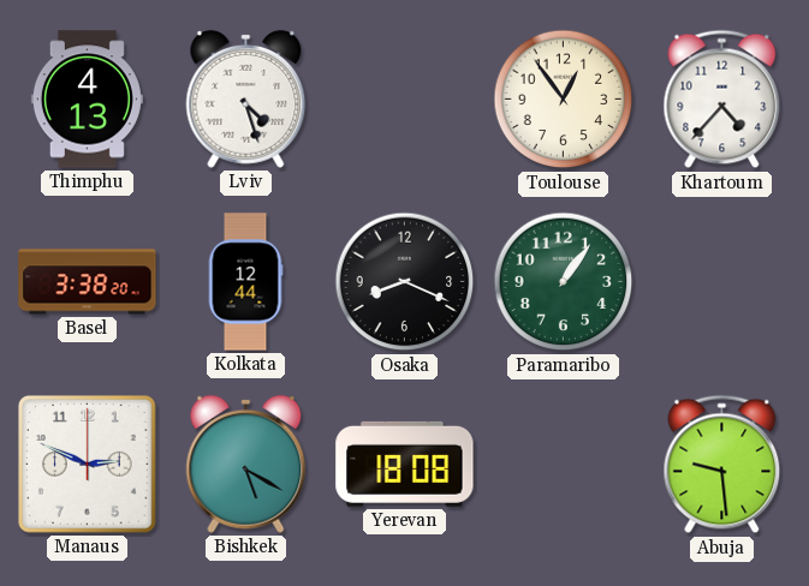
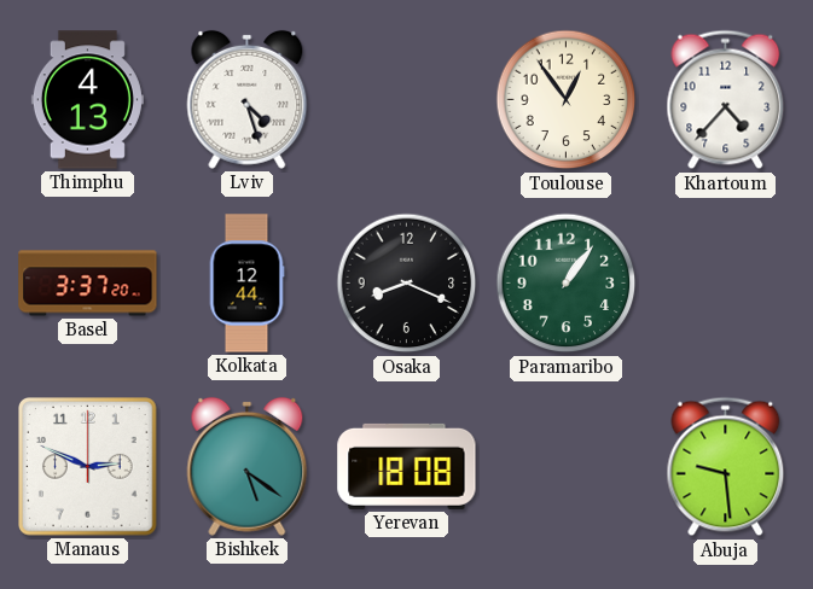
Basel: 3:38 -> 3:37 (88, 284)
Bishkek: 5:20 -> 5:21 (248, 466)
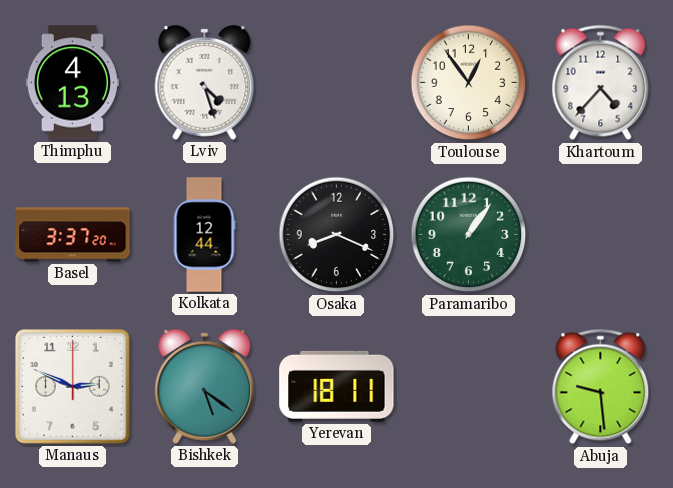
Yerevan: 18:08 -> 18:11 (337, 386)
